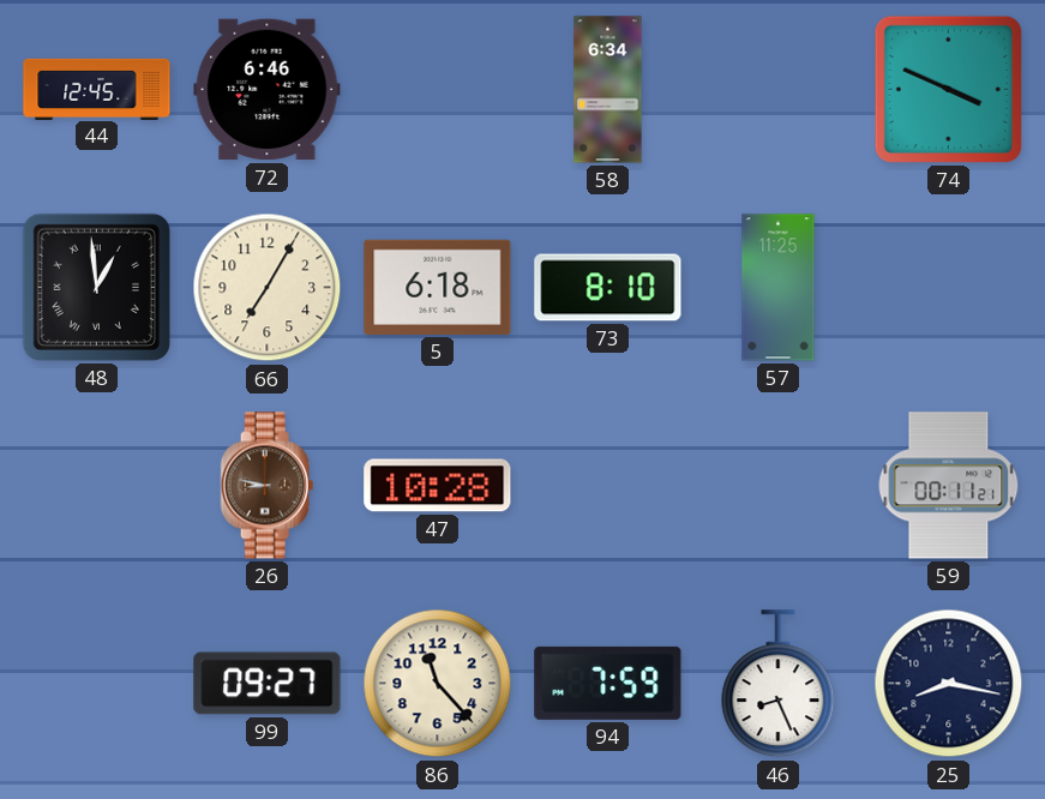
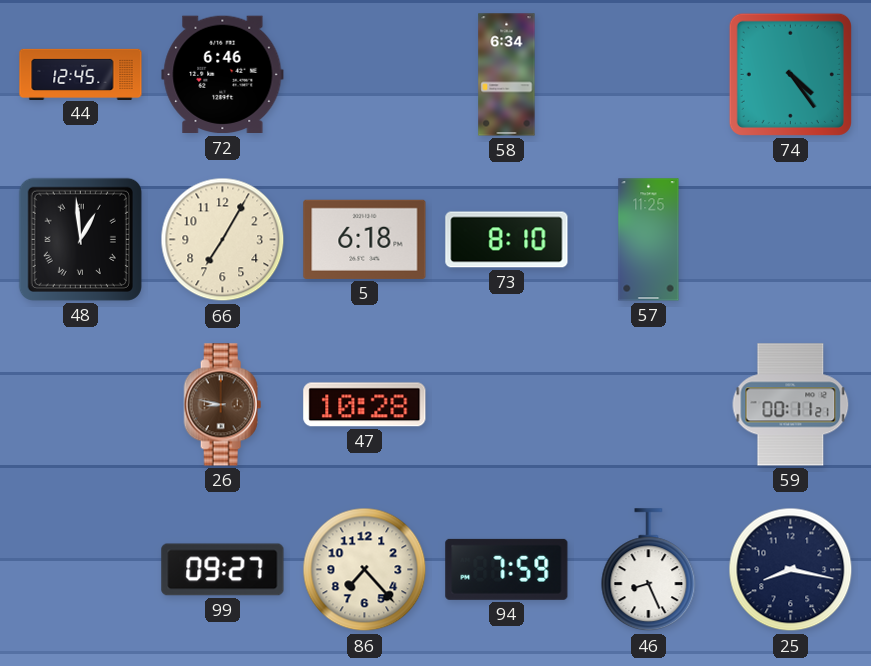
74: 3:49 -> 4:24 (790, 74)
86: 11:23 -> 7:23 (365, 570)
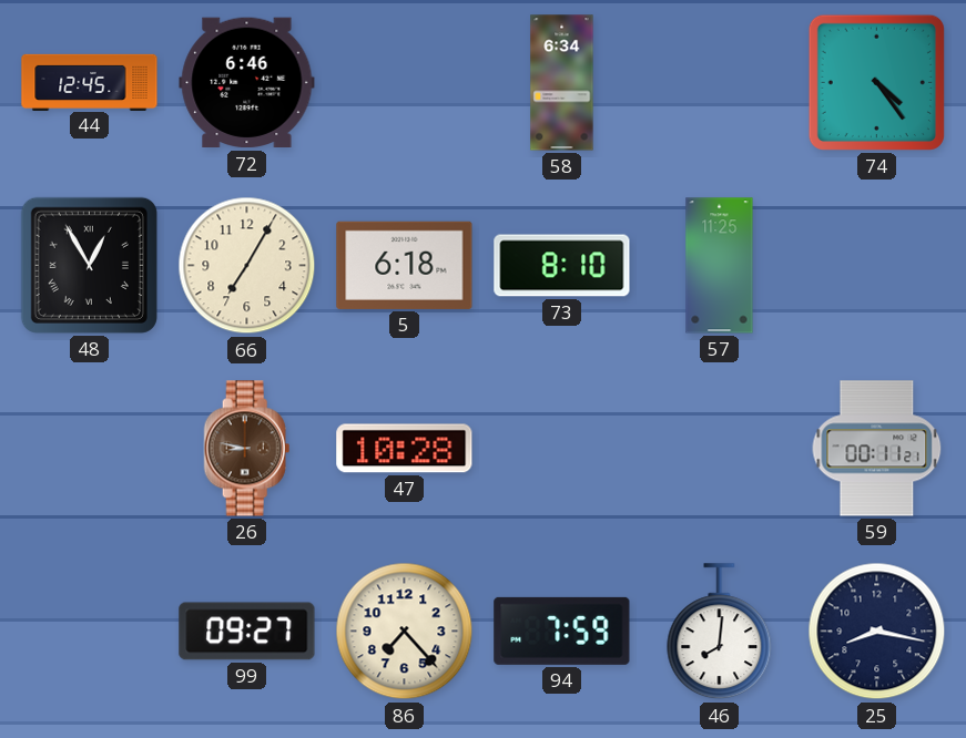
48: 12:59 -> 12:55 (89, 265)
46: 8:26 -> 8:01 (720, 632)
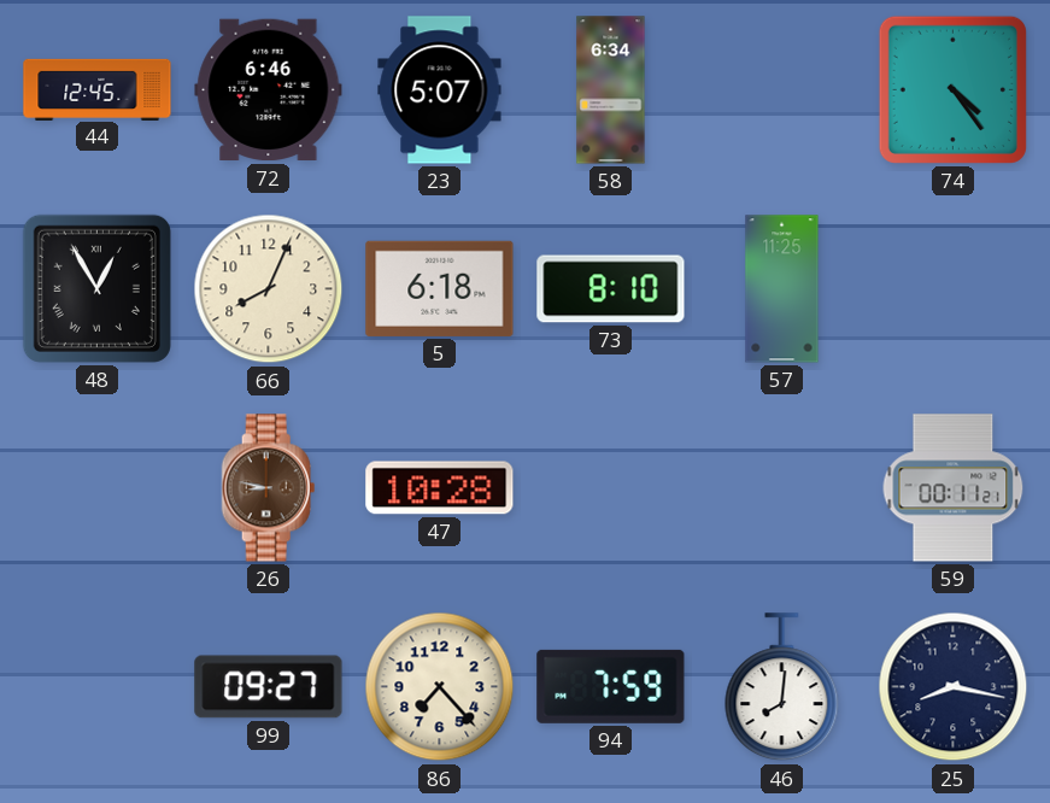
23: none -> 5:07 (440, 90)
66: 7:05 -> 8:04 (269, 289)
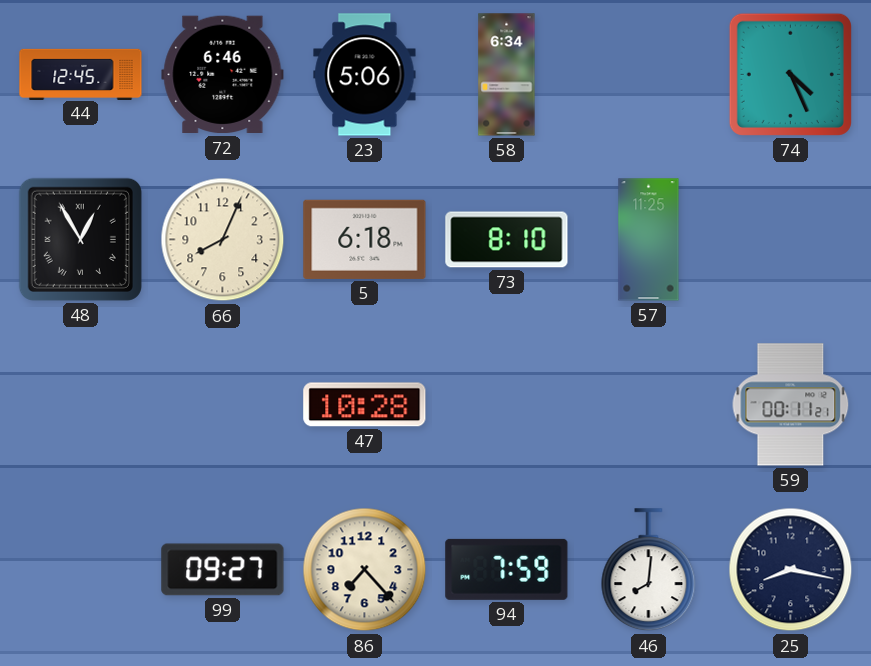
23: 5:07 -> 5:06 (365, 75)
74: 4:24 -> 4:26 (790, 74)
26: 8:47 -> none (269, 488)
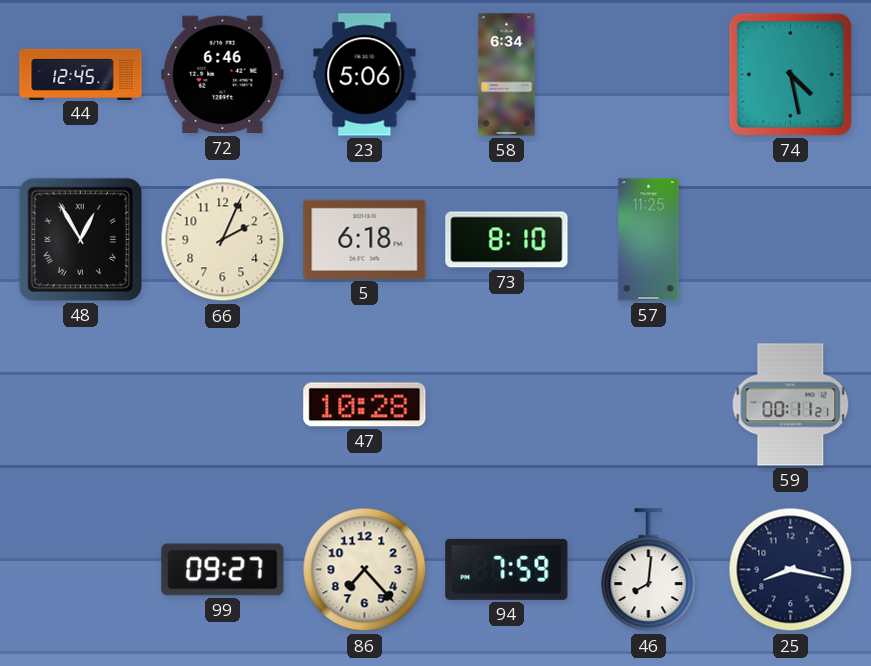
74: 4:26 -> 4:28 (790, 74)
66: 8:04 -> 2:04 (223, 240)
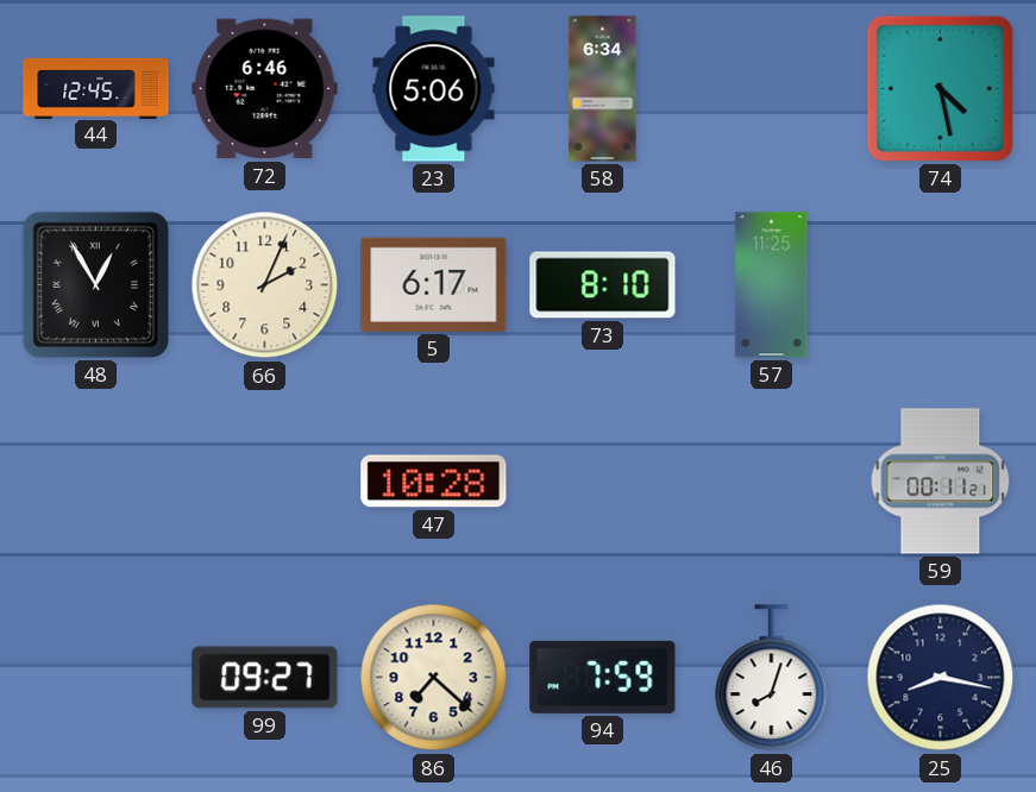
5: 6:18 -> 6:17 (434, 284)
86: 7:23 -> 7:22 (434, 678)
46: 8:01 -> 8:03 (772, 678)
